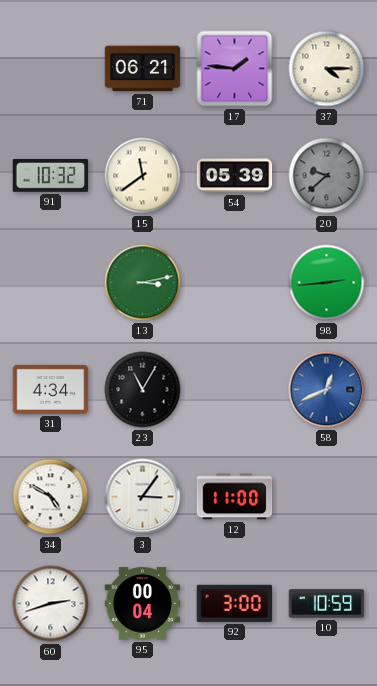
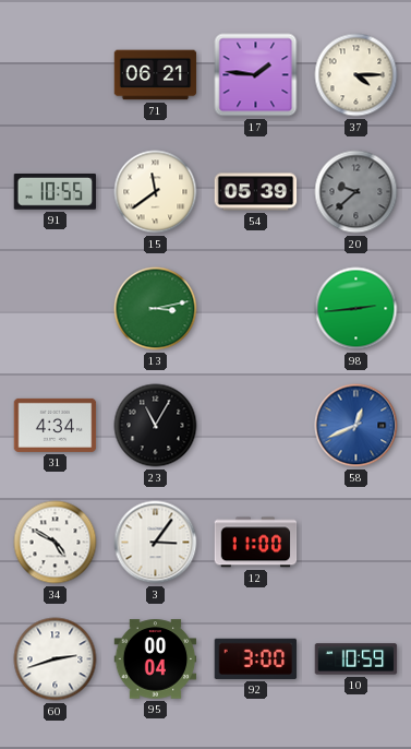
91: 10:32 -> 10:55 (56, 192)
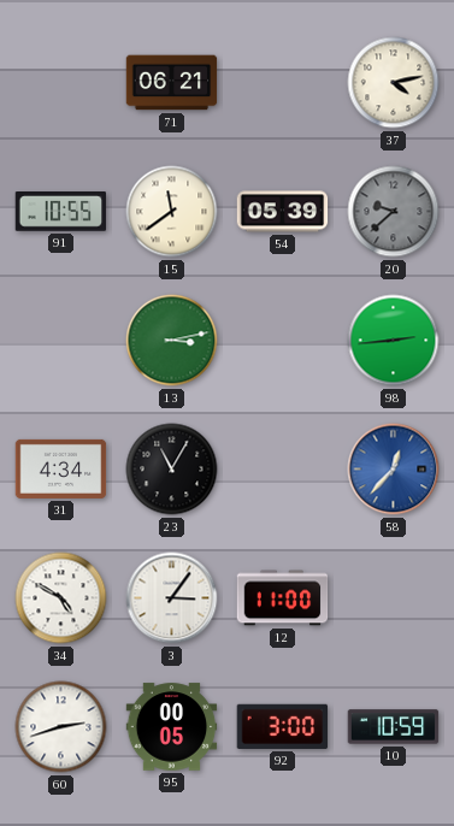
17: 1:46 -> none (256, 75)
37: 4:15 -> 4:13 (394, 83)
58: 12:41 -> 12:37 (394, 470)
95: 00:04 -> 00:05 (172, 727)
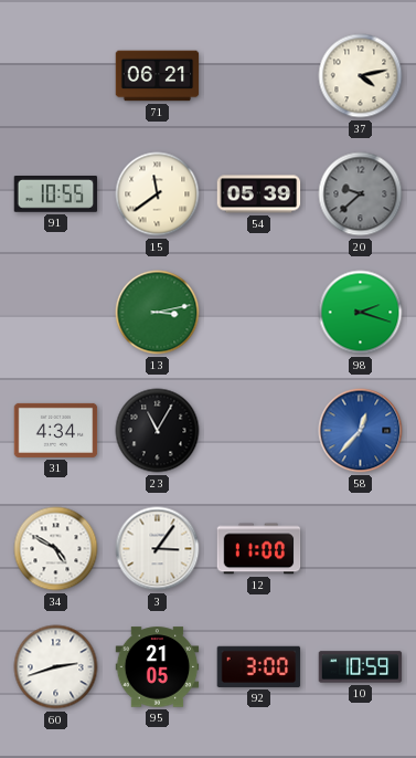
98: 2:44 -> 2:18 (361, 313)
95: 00:05 -> 21:05 (158, 667)
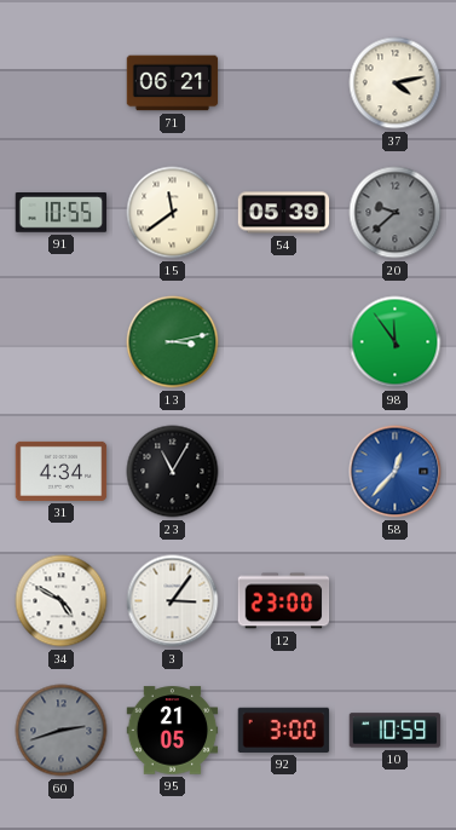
98: 2:18 -> 11:54 (396, 342)
12: 11:00 -> 23:00 (284, 601)
60 dial: white -> grey (62, 731)
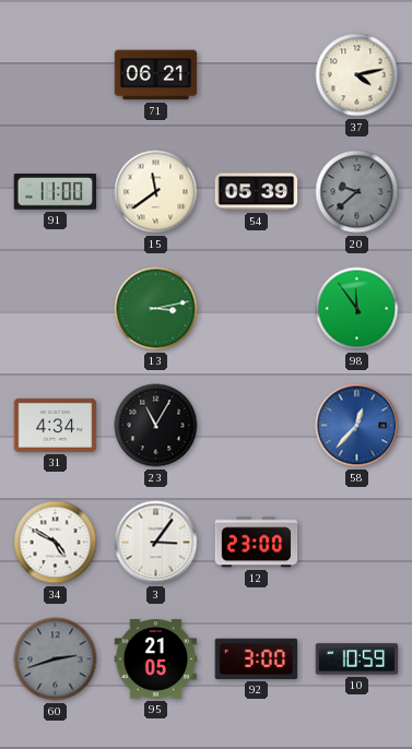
91: 10:55 -> 11:00 (56, 192)
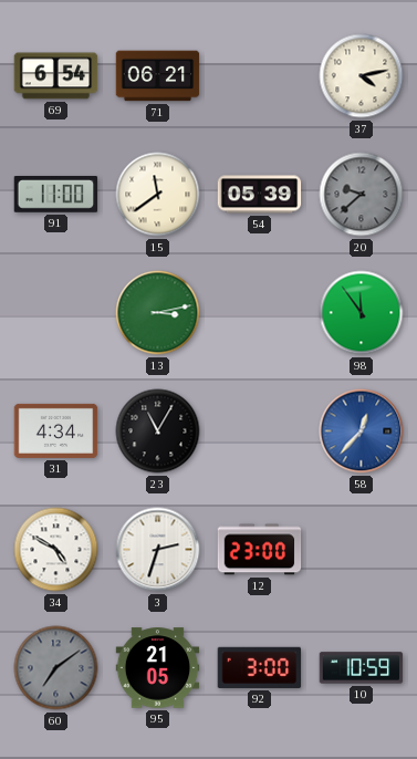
69: none -> 6:54 (56, 76)
3: 3:06 -> 2:33 (158, 550)
60: 2:42 -> 7:09 (56, 668)
